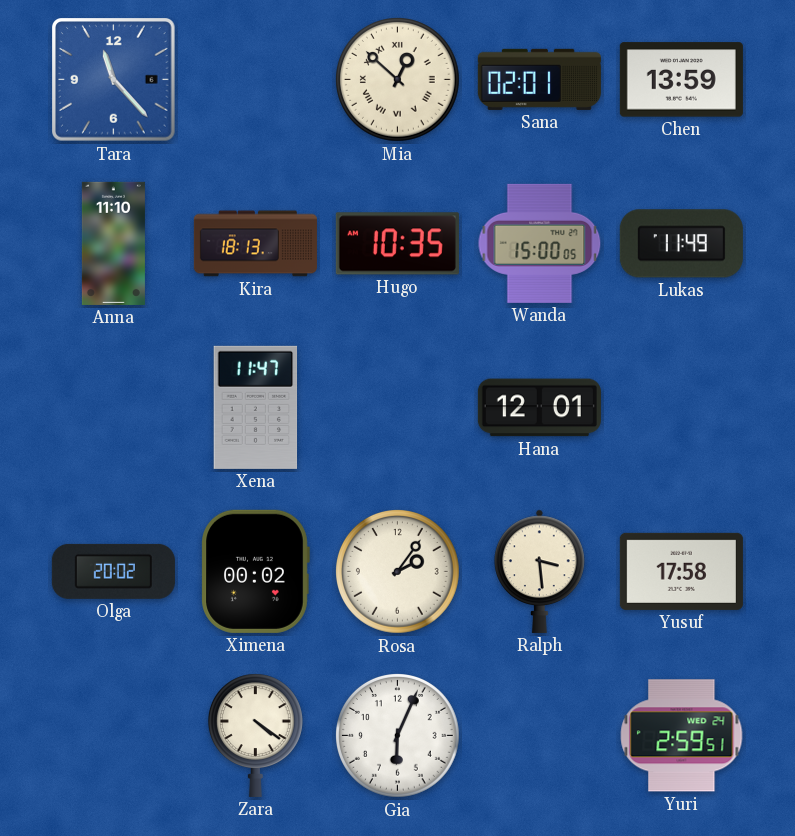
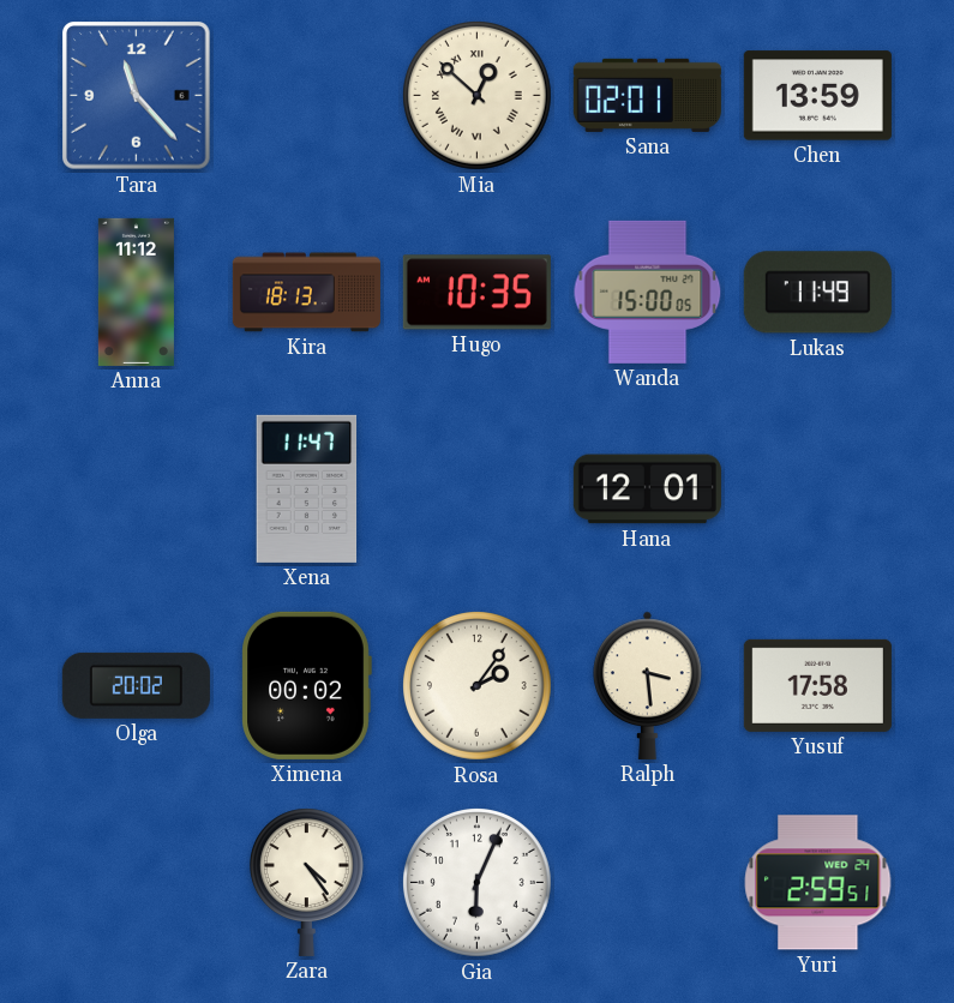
Anna: 11:10 -> 11:12 (136, 292)
Zara: 4:21 -> 4:24 (306, 882)
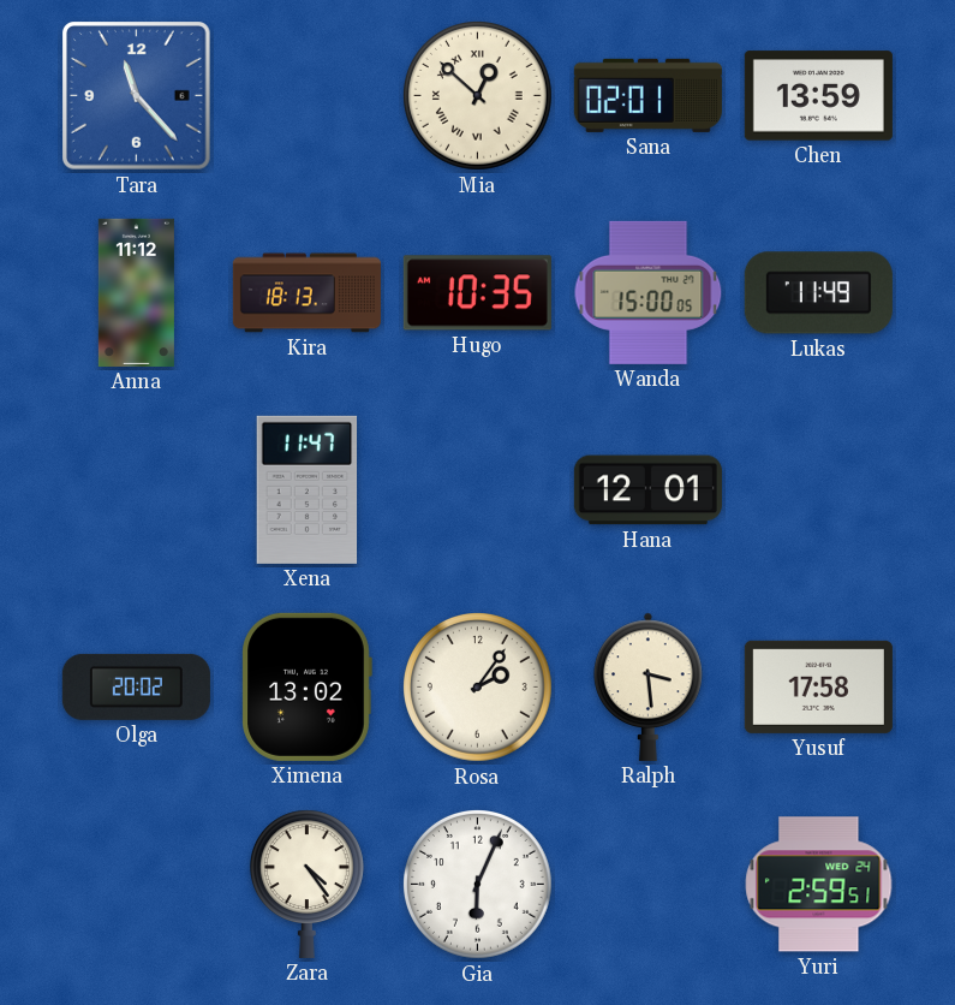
Ximena: 00:02 -> 13:02 (306, 686)
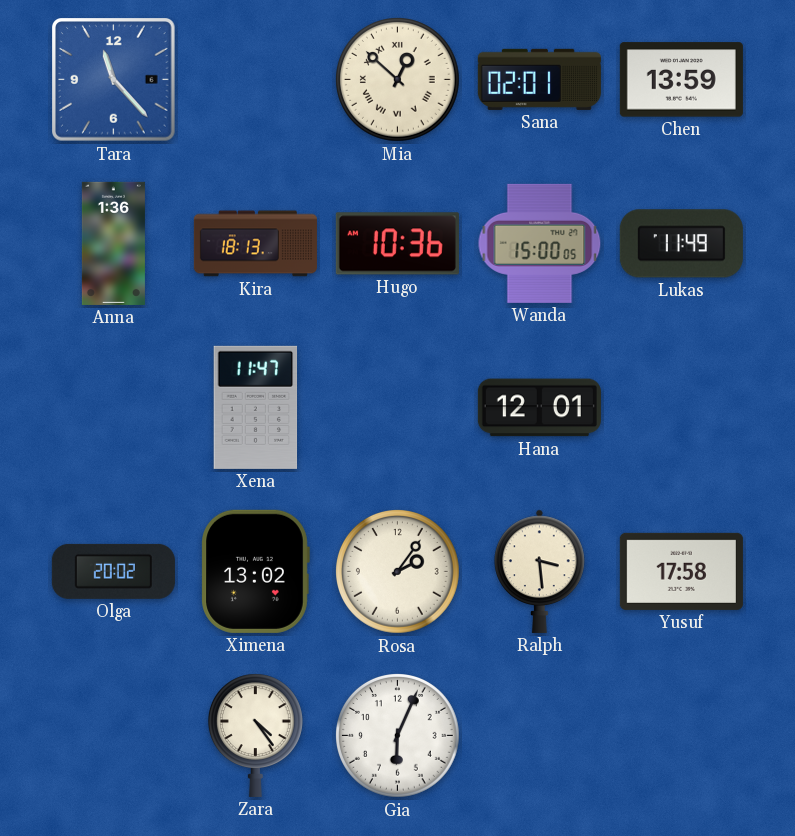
Anna: 11:12 -> 1:36 (113, 243)
Hugo: 10:35 -> 10:36 (397, 244)
Yuri: 2:59 -> none (819, 885)
